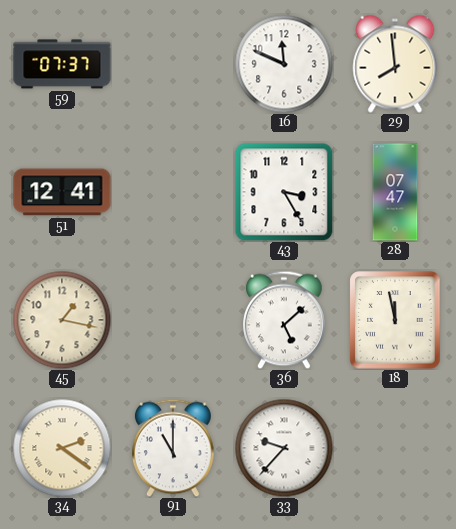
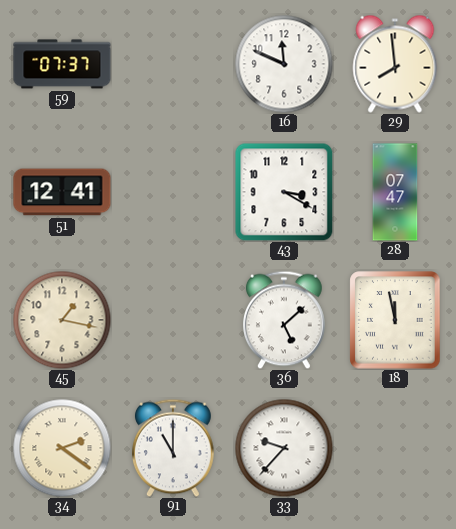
43: 3:25 -> 3:20 (284, 192)
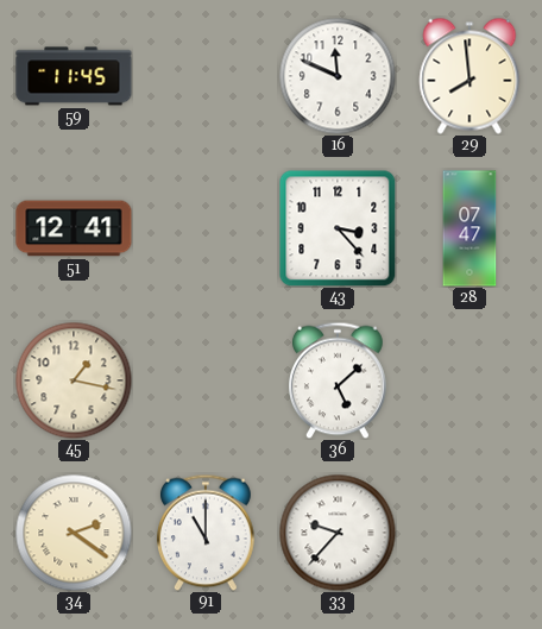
59: 07:37 -> 11:45 (74, 76)
43: 3:20 -> 3:23 (338, 228)
18: 11:58 -> none (395, 320)
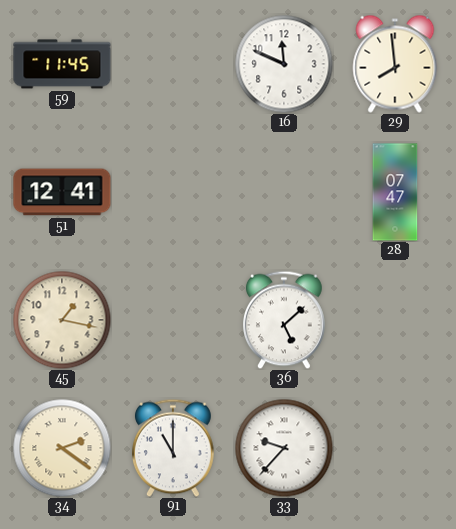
43: 3:23 -> none (338, 228)
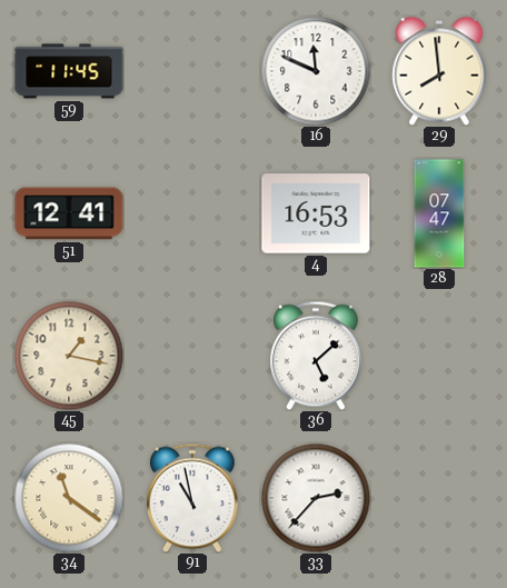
4: none -> 16:53 (316, 213)
34: 2:21 -> 11:21 (69, 498)
91: 11:00 -> 10:58 (193, 498)
33: 9:37 -> 2:37 (316, 498)
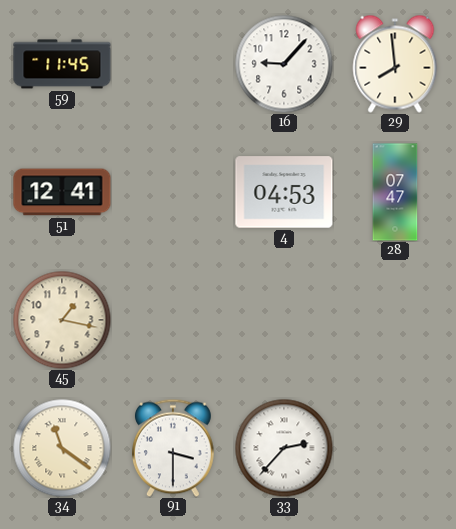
16: 11:49 -> 9:07 (284, 64)
4: 16:53 -> 04:53 (284, 192)
36: 5:08 -> none (317, 356)
91: 10:58 -> 3:30 (174, 448)
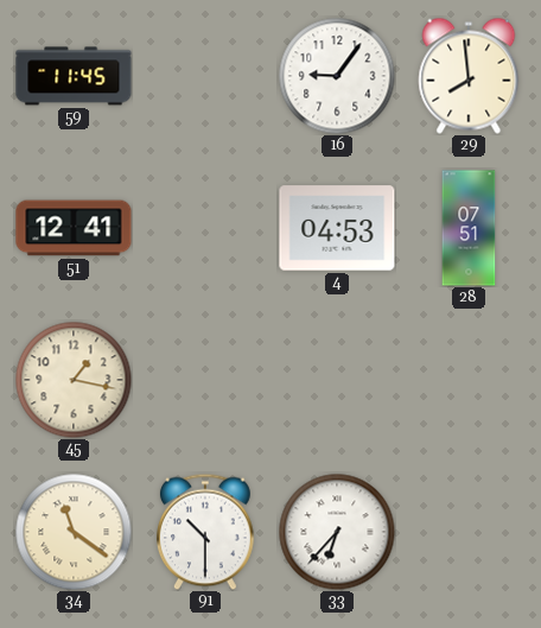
16: 9:07 -> 9:06 (337, 76)
28: 07:47 -> 07:51 (469, 228)
91: 3:30 -> 10:30 (206, 532)
33: 2:37 -> 6:37 (337, 532)
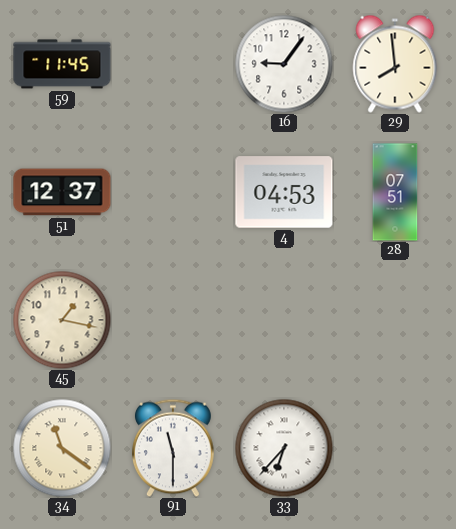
51: 12:41 -> 12:37 (62, 192)
91: 10:30 -> 11:30 (174, 448)
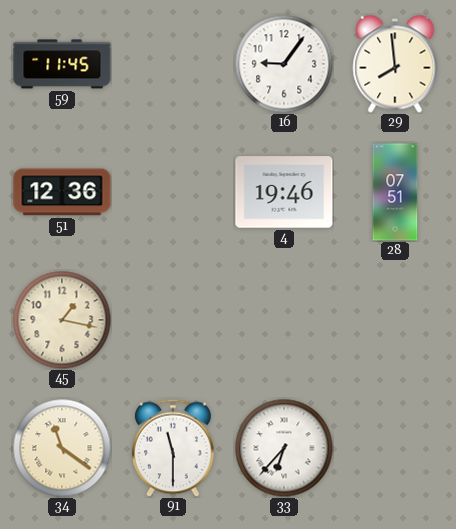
51: 12:37 -> 12:36 (62, 192)
4: 04:53 -> 19:46 (284, 192)
